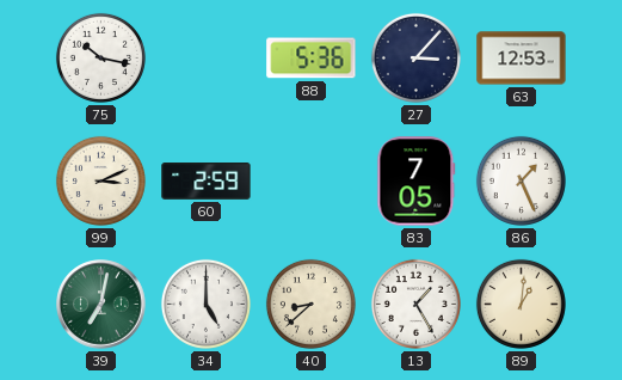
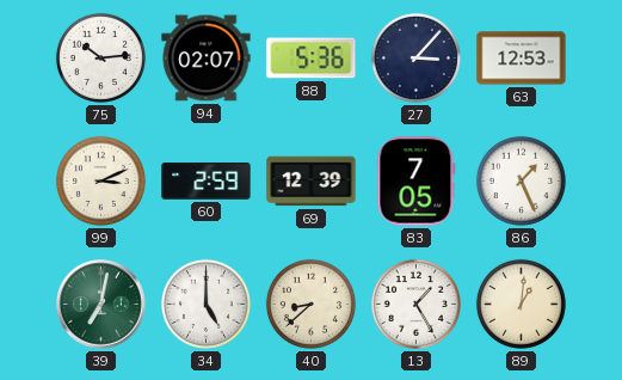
75: 10:17 -> 10:14 (100, 57)
94: none -> 02:07 (207, 59)
69: none -> 12:39 (312, 182)
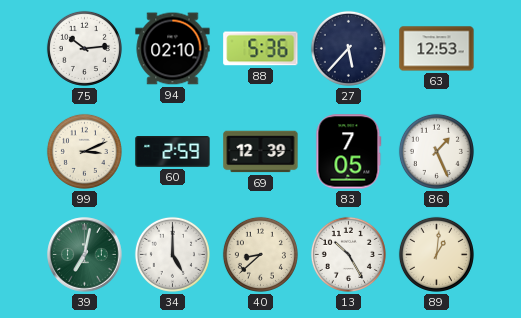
94: 02:07 -> 02:10 (173, 49)
27: 3:07 -> 5:37 (348, 48)
13: 1:25 -> 10:25 (348, 254)
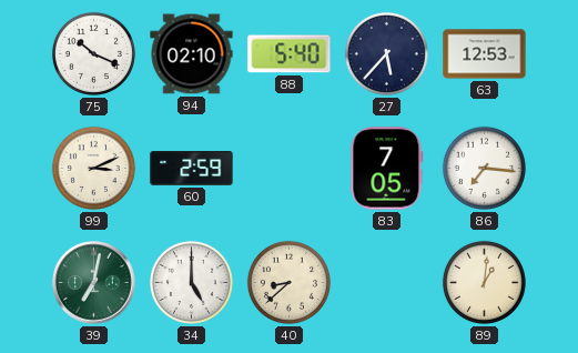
75: 10:14 -> 10:19 (93, 53)
88: 5:36 -> 5:40 (290, 54)
69: 12:39 -> none (261, 152)
86: 1:26 -> 7:16 (484, 168)
13: 10:25 -> none (348, 254)
